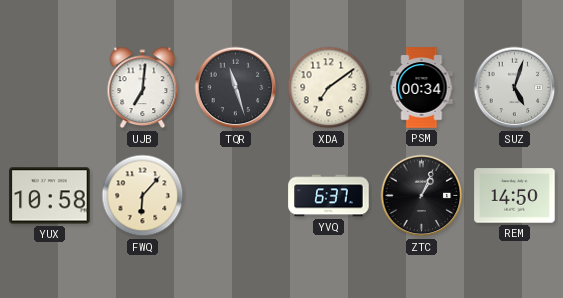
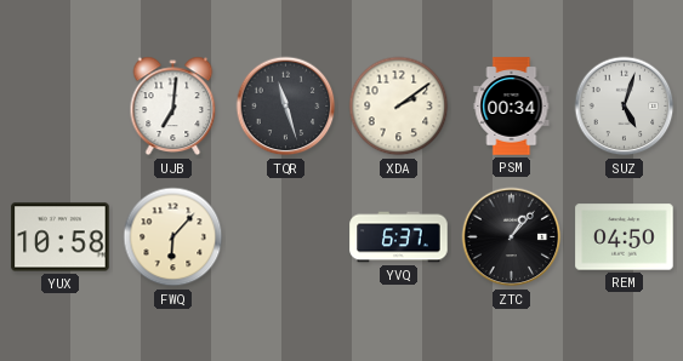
XDA: 7:09 -> 2:09 (399, 107)
ZTC: 1:04 -> 1:07 (512, 237)
REM: 14:50 -> 04:50 (625, 237)
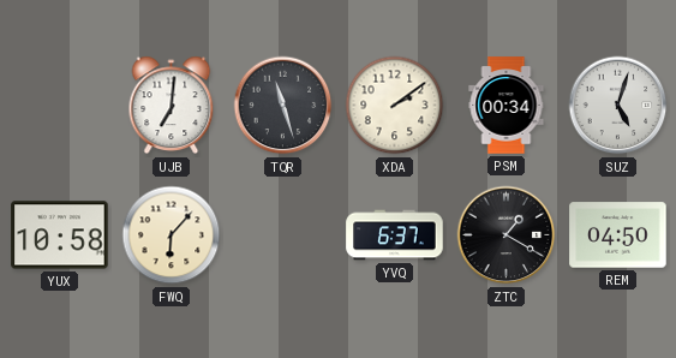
ZTC: 1:07 -> 1:20 (507, 235)
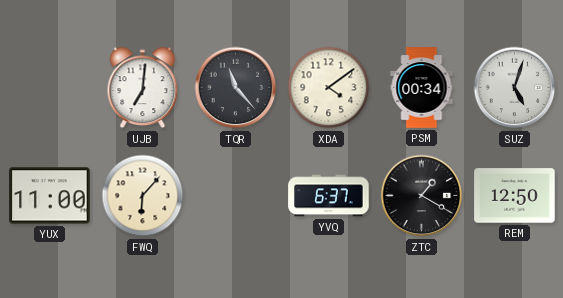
TQR: 11:27 -> 11:23 (236, 88)
XDA: 2:09 -> 4:09 (329, 88)
YUX: 10:58 -> 11:00 (50, 196)
REM: 04:50 -> 12:50 (515, 196)
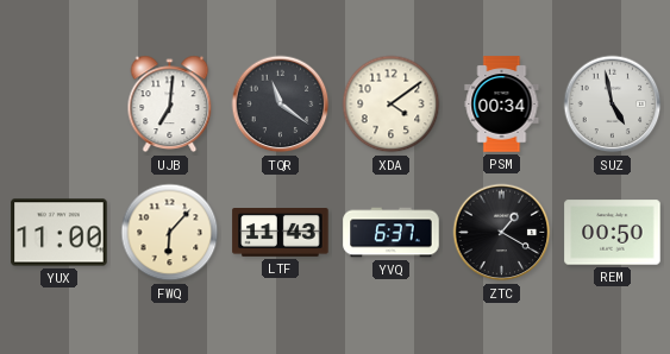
TQR: 11:23 -> 11:21 (281, 105)
SUZ: 5:03 -> 4:58 (613, 105)
LTF: none -> 11:43 (281, 233)
REM: 12:50 -> 00:50 (613, 233)
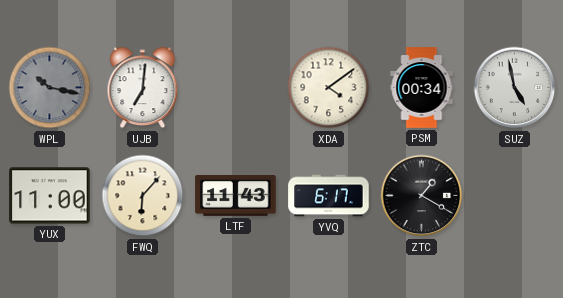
WPL: none -> 10:17 (50, 88)
TQR: 11:21 -> none (281, 105)
YVQ: 6:37 -> 6:17 (329, 196)
REM: 00:50 -> none (613, 233)
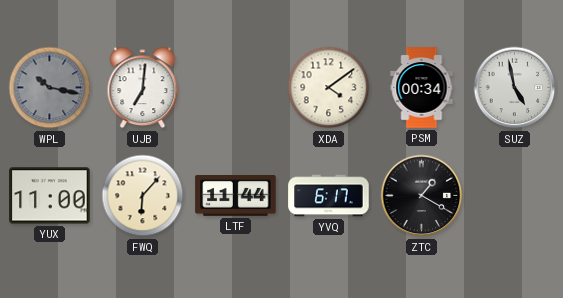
LTF: 11:43 -> 11:44 (236, 196)
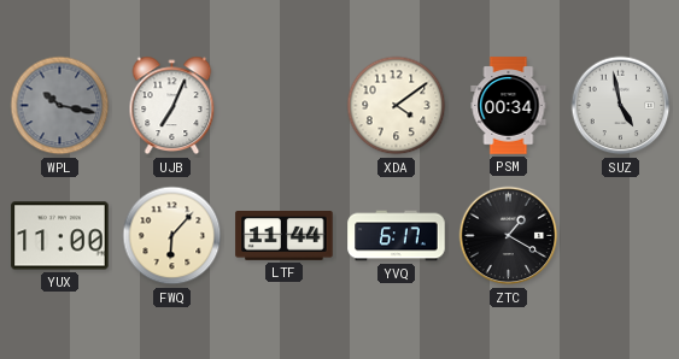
UJB: 7:01 -> 7:04 (172, 106)
